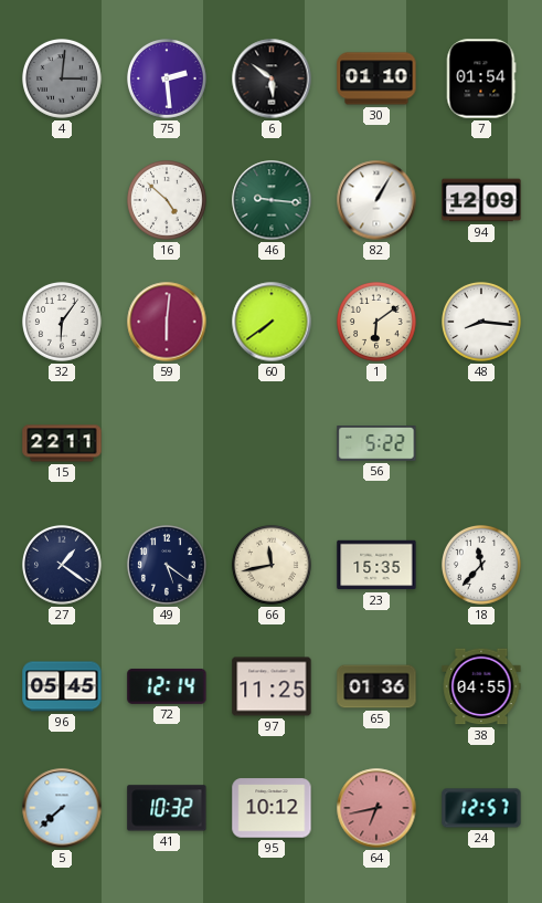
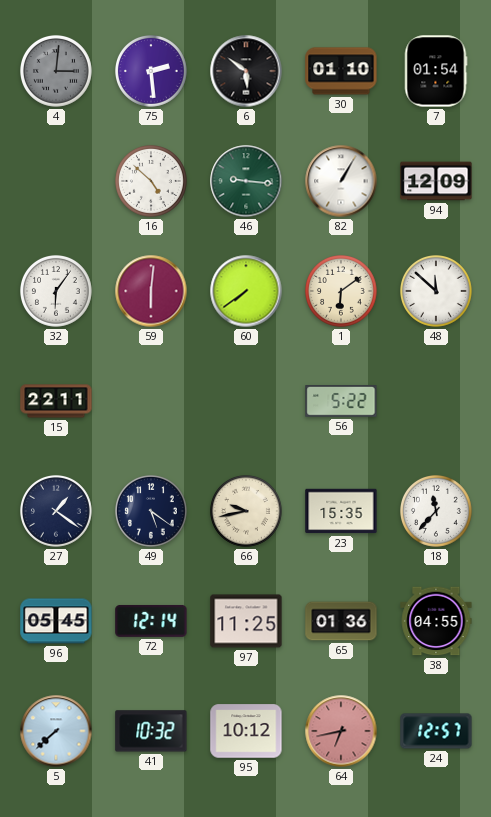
48: 8:16 -> 11:52 (437, 292)
66: 11:43 -> 9:43 (247, 512)
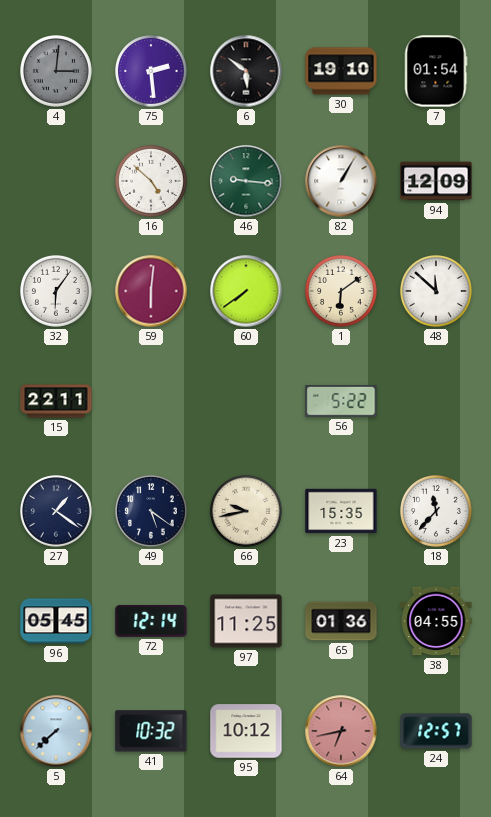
30: 01:10 -> 19:10 (341, 71)
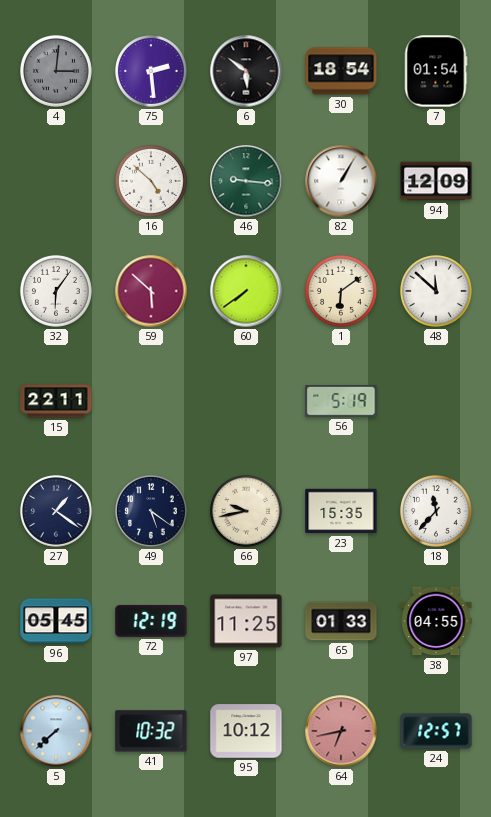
30: 19:10 -> 18:54 (341, 71)
59: 6:01 -> 5:52 (151, 291)
56: 5:22 -> 5:19 (341, 402)
72: 12:14 -> 12:19 (151, 621)
65: 01:36 -> 01:33 (341, 621)
